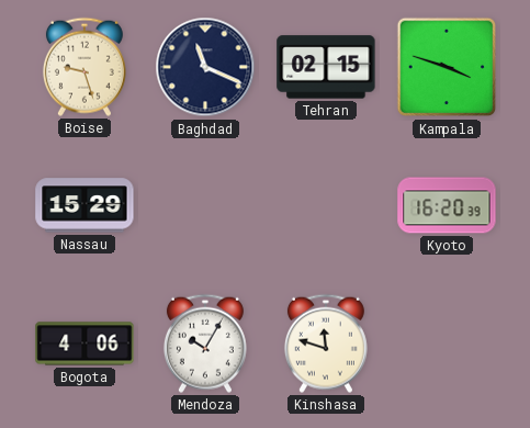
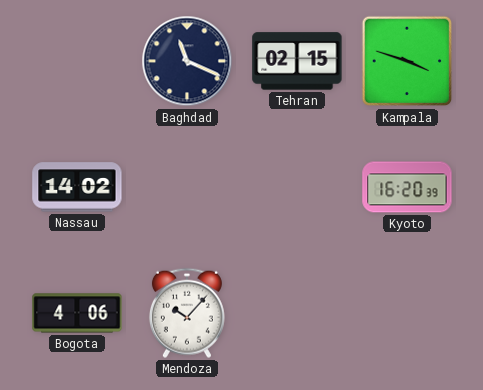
Boise: 9:27 -> none (84, 67)
Nassau: 15:29 -> 14:02 (77, 187)
Mendoza: 10:05 -> 10:07 (187, 313)
Kinshasa: 11:48 -> none (326, 343)
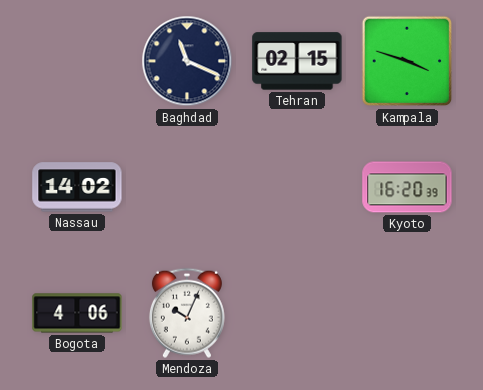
Mendoza: 10:07 -> 10:04 (187, 313)
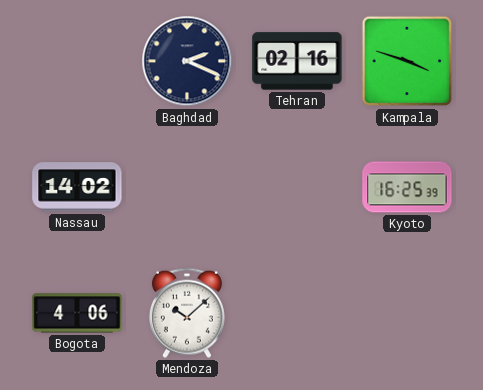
Baghdad: 11:19 -> 2:19 (187, 61)
Tehran: 02:15 -> 02:16 (297, 61)
Kyoto: 16:20 -> 16:25 (407, 187)
Mendoza: 10:04 -> 10:08 (187, 313)
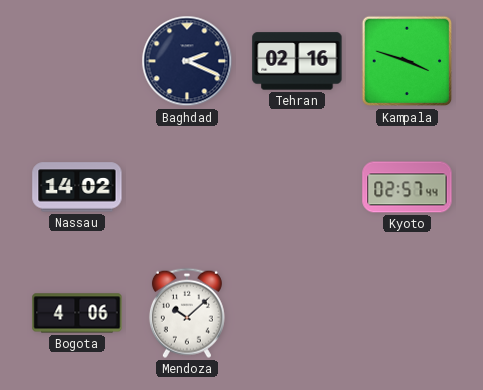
Kyoto: 16:25 -> 02:57 (407, 187)
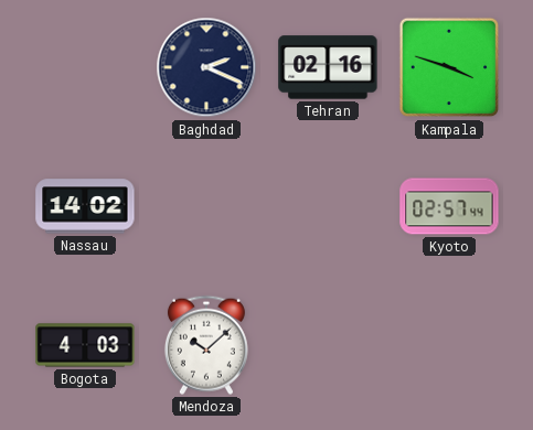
Bogota: 4:06 -> 4:03 (85, 345)
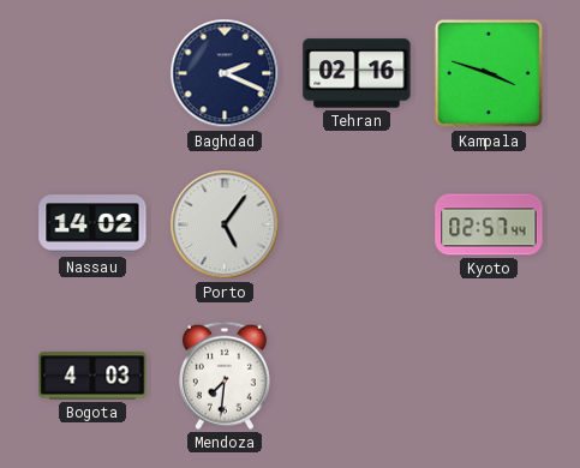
Porto: none -> 5:06 (225, 224)
Mendoza: 10:08 -> 7:31 (225, 376)
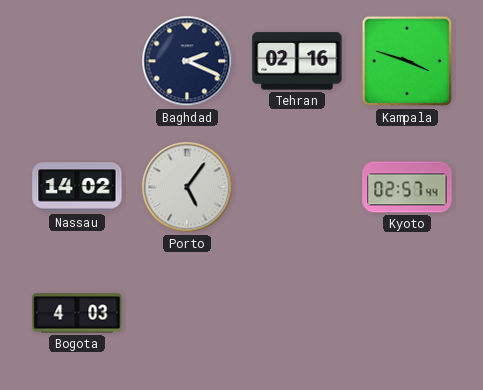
Mendoza: 7:31 -> none (225, 376)
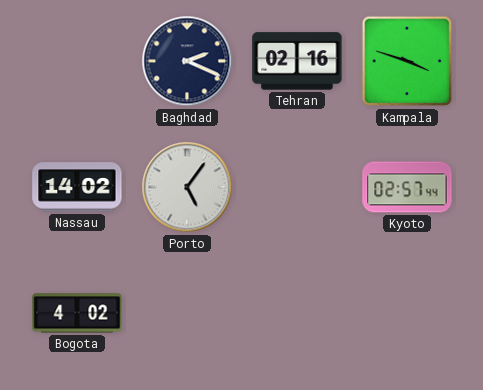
Bogota: 4:03 -> 4:02 (77, 313)
